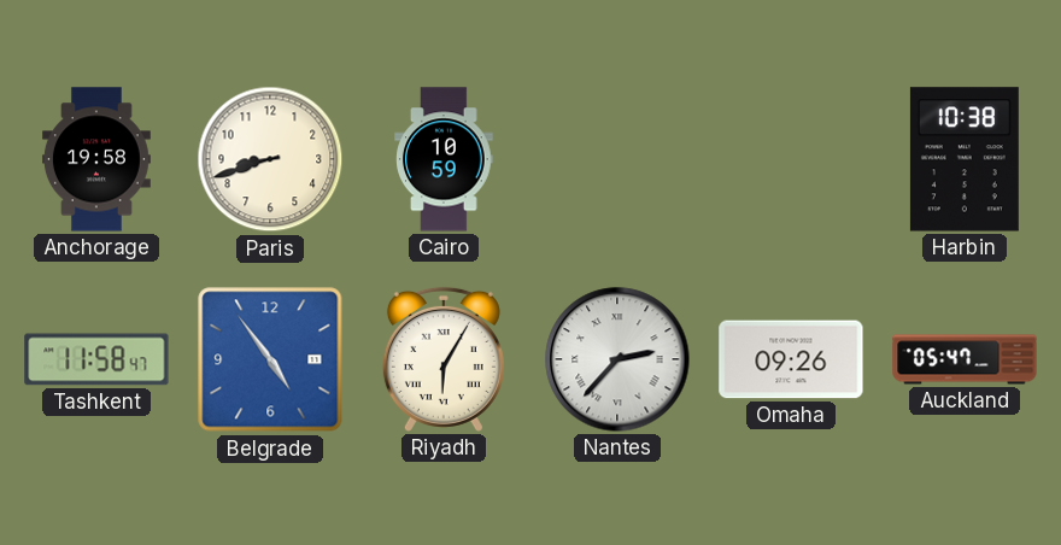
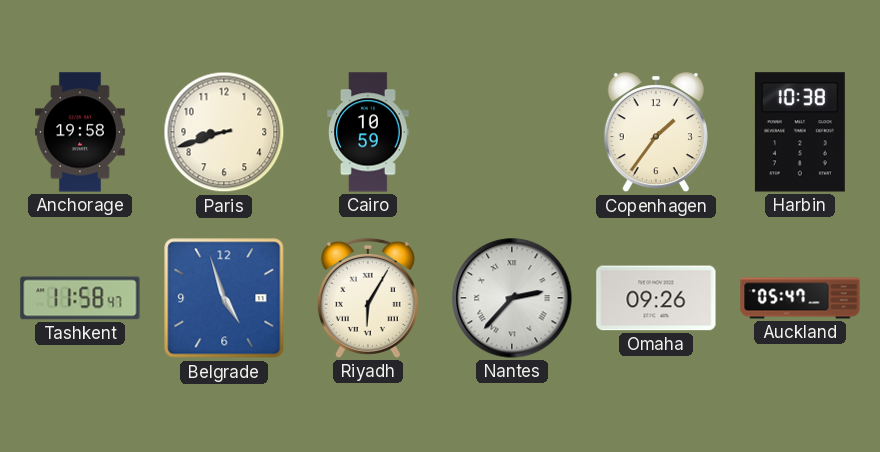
Copenhagen: none -> 1:36 (656, 133)
Belgrade: 4:54 -> 4:57 (224, 298)
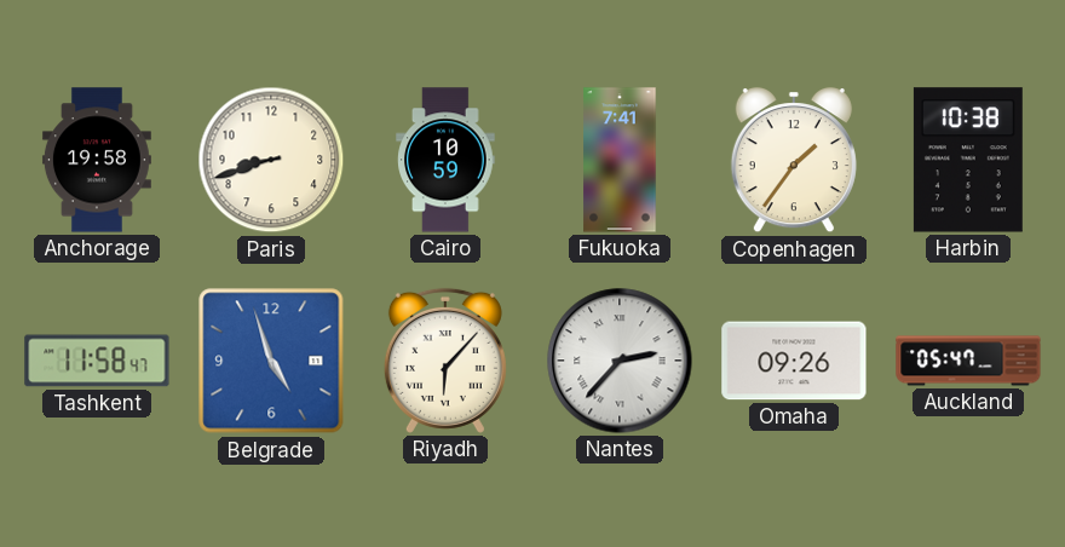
Fukuoka: none -> 7:41 (620, 160)
Riyadh: 6:05 -> 6:07 (445, 361)
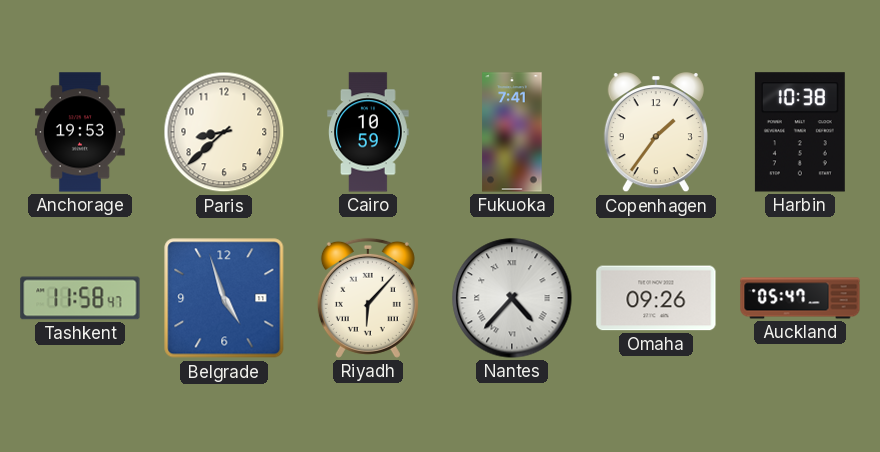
Anchorage: 19:58 -> 19:53 (80, 132)
Paris: 8:42 -> 8:38 (224, 132)
Nantes: 2:37 -> 4:37 (512, 298)
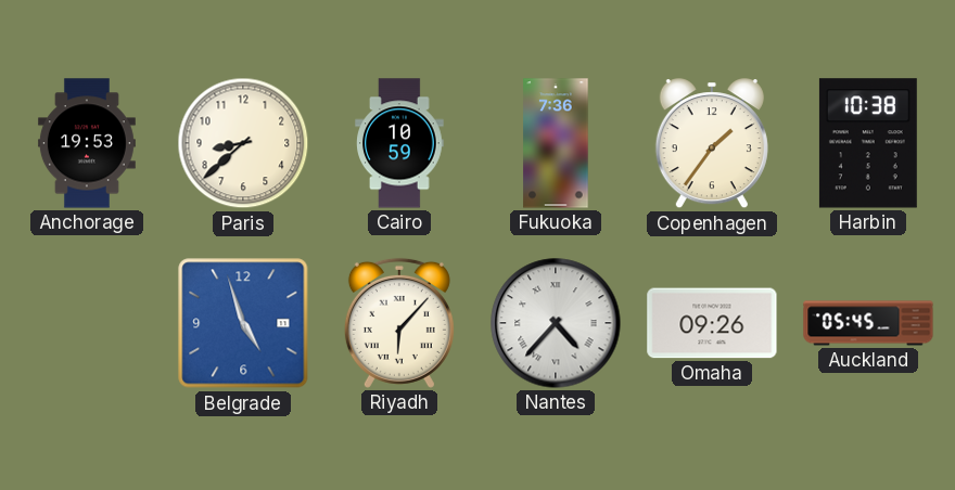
Fukuoka: 7:41 -> 7:36 (556, 143)
Tashkent: 11:58 -> none (80, 298)
Auckland: 05:47 -> 05:45 (868, 323)
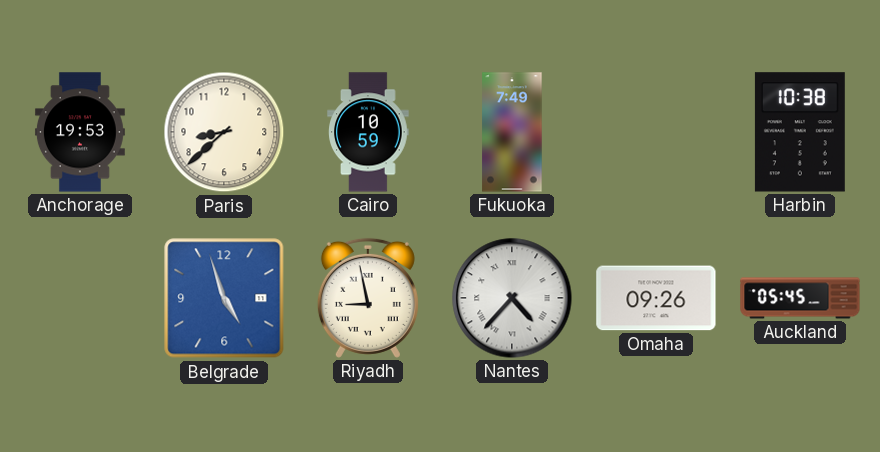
Fukuoka: 7:36 -> 7:49 (512, 132)
Copenhagen: 1:36 -> none (712, 144)
Riyadh: 6:07 -> 8:58 (368, 298)
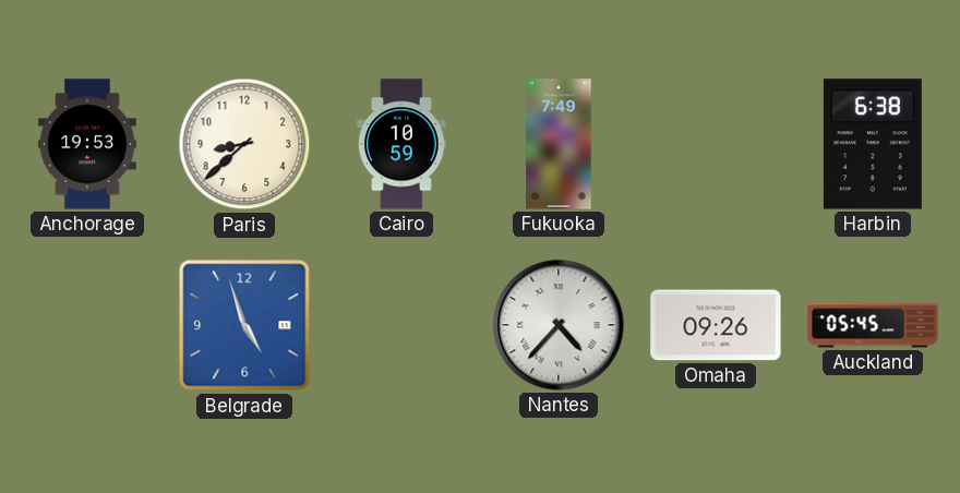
Harbin: 10:38 -> 6:38 (873, 144)
Riyadh: 8:58 -> none (368, 298)
